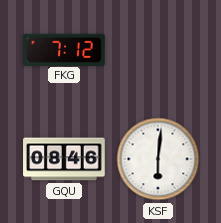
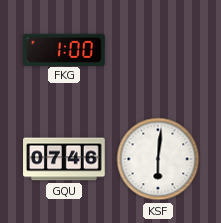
FKG: 7:12 -> 1:00 (64, 49)
GQU: 08:46 -> 07:46 (64, 159)
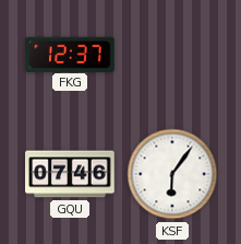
FKG: 1:00 -> 12:37 (70, 54)
KSF: 6:01 -> 6:06 (172, 174)
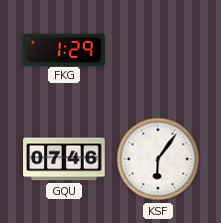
FKG: 12:37 -> 1:29 (64, 49)
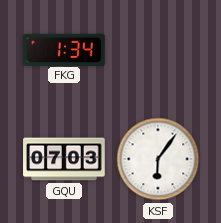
FKG: 1:29 -> 1:34 (64, 49)
GQU: 07:46 -> 07:03 (64, 159)
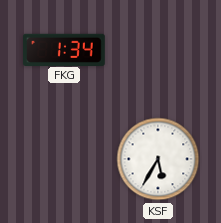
GQU: 07:03 -> none (64, 159)
KSF: 6:06 -> 5:35 (158, 159)
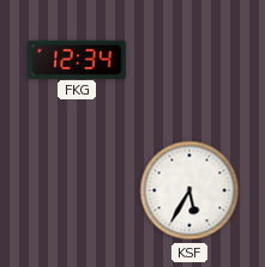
FKG: 1:34 -> 12:34 (77, 59)
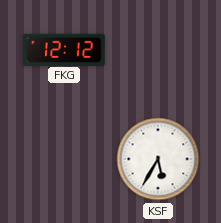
FKG: 12:34 -> 12:12 (64, 49)
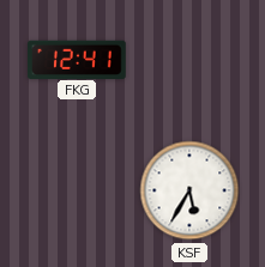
FKG: 12:12 -> 12:41 (77, 59)
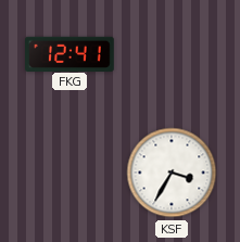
KSF: 5:35 -> 3:35 (172, 173)
